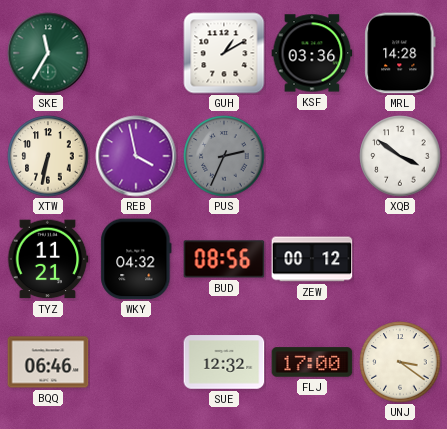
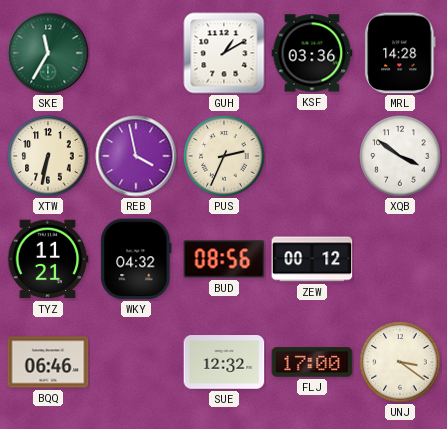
PUS dial: grey -> cream (224, 156)
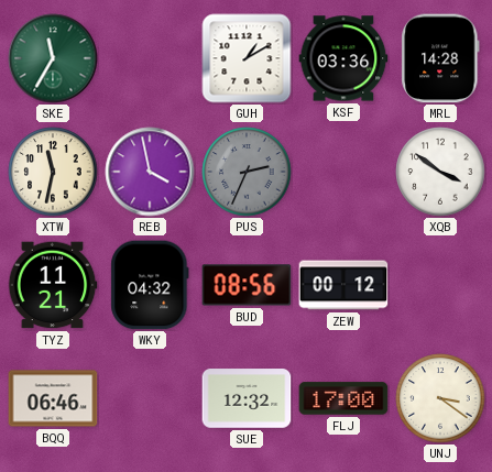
XTW: 6:32 -> 11:32 (53, 172)
PUS dial: cream -> grey (247, 172)
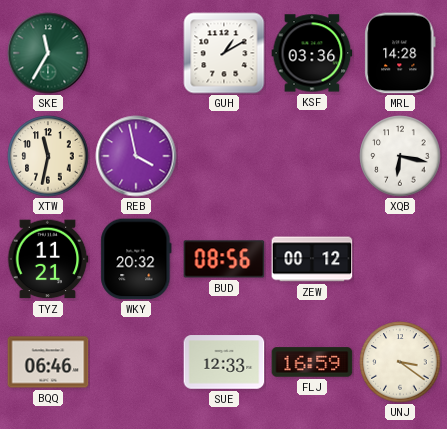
PUS: 2:34 -> none (247, 172)
XQB: 3:51 -> 6:17 (400, 156)
WKY: 04:32 -> 20:32 (136, 259)
SUE: 12:32 -> 12:33 (224, 362)
FLJ: 17:00 -> 16:59 (312, 362)
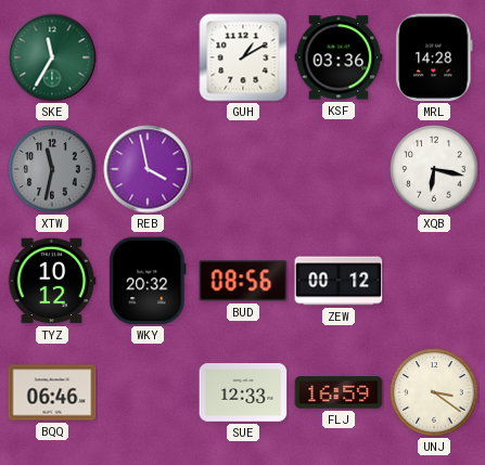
XTW dial: cream -> grey (52, 169)
TYZ: 11:21 -> 10:12 (52, 281)
